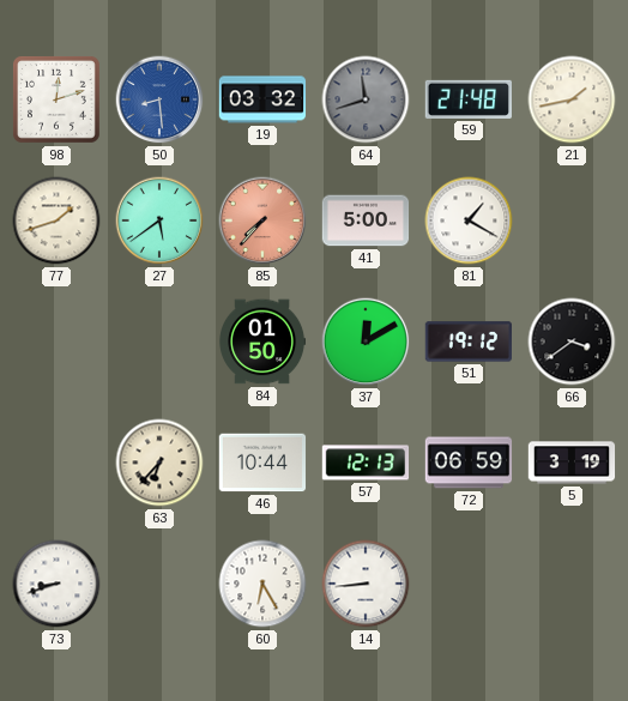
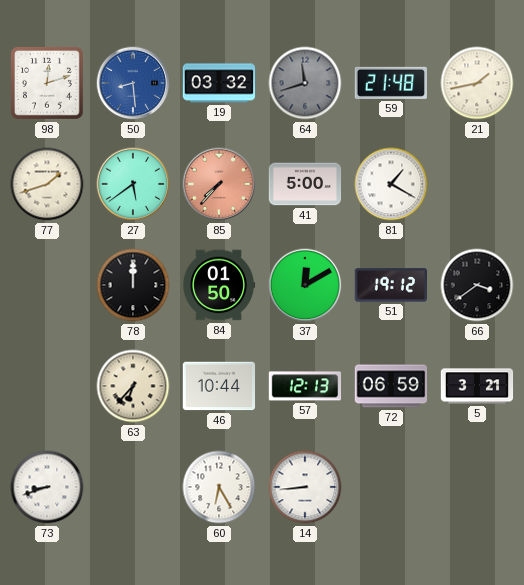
78: none -> 12:00 (133, 285)
5: 3:19 -> 3:21 (477, 386)
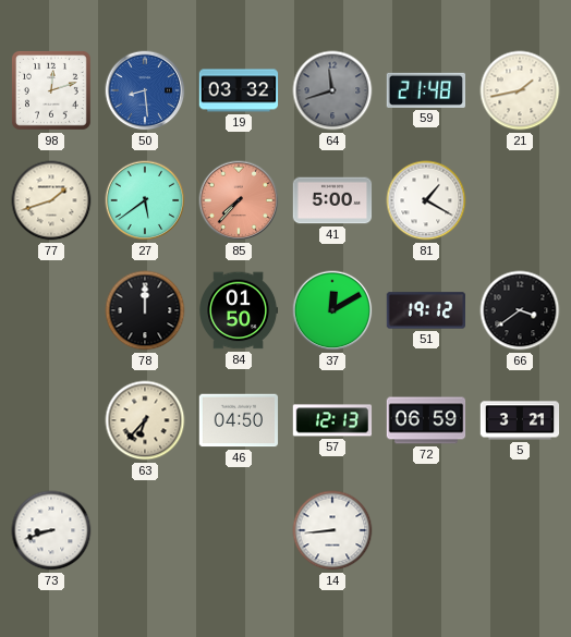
46: 10:44 -> 04:50 (239, 420)
60: 6:25 -> none (219, 487)
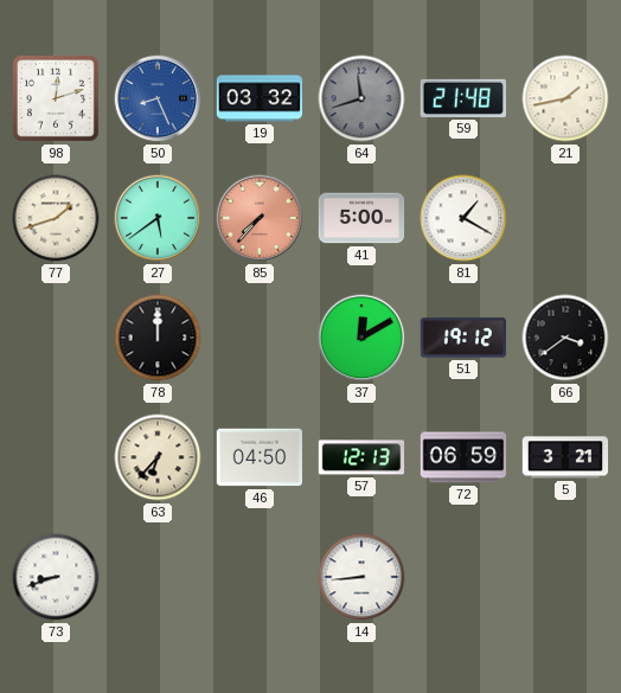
50: 8:29 -> 8:26 (158, 98)
84: 01:50 -> none (239, 310)
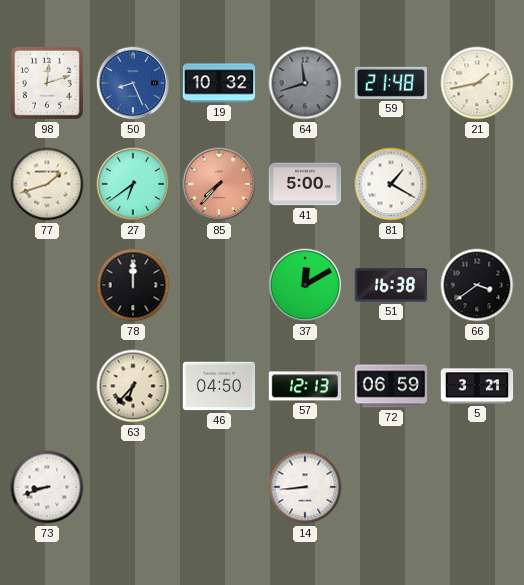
19: 03:32 -> 10:32 (219, 83)
27: 5:39 -> 6:39 (133, 184)
51: 19:12 -> 16:38 (390, 285)
